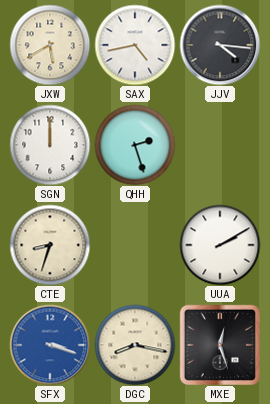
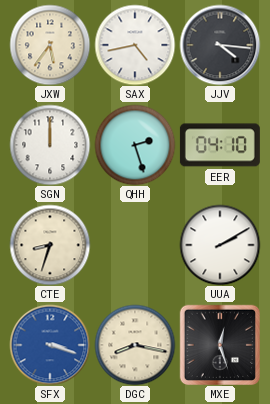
JXW: 5:40 -> 5:36 (50, 45)
EER: none -> 04:10 (220, 145)
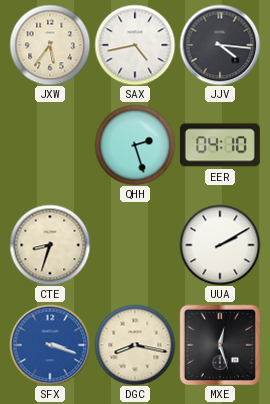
SGN: 12:00 -> none (50, 145)
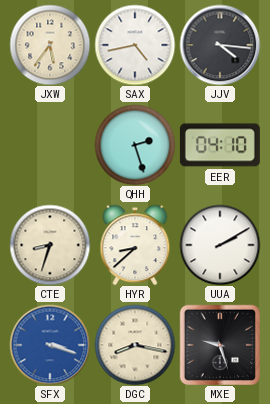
HYR: none -> 8:38 (135, 245)
MXE: 12:27 -> 9:27 (219, 344)
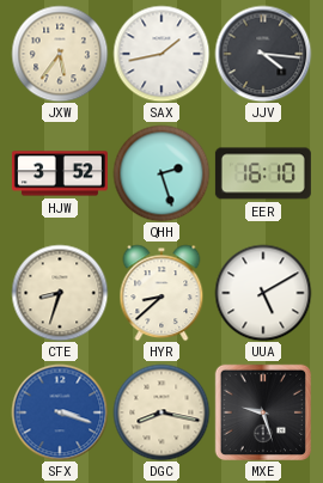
SAX: 4:43 -> 1:43 (161, 54)
HJW: none -> 3:52 (60, 173)
EER: 04:10 -> 16:10 (263, 173)
UUA: 2:10 -> 5:10 (263, 293)
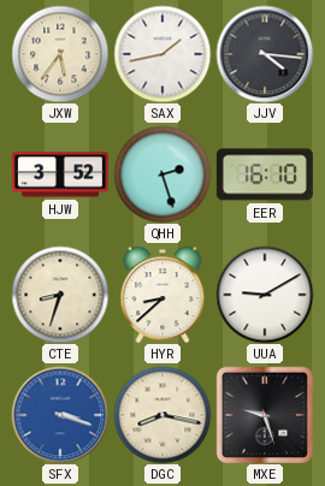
UUA: 5:10 -> 9:10 (265, 295)
